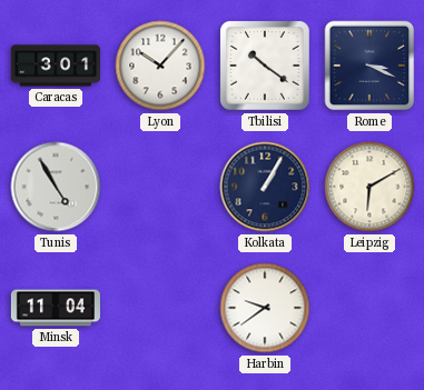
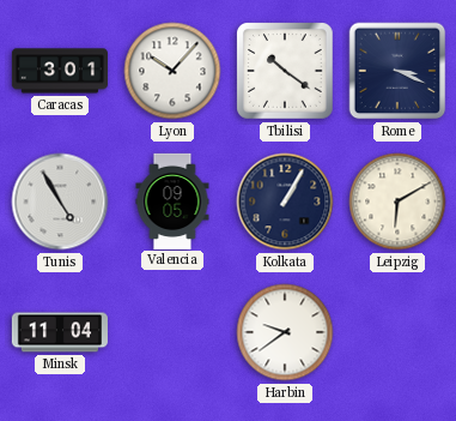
Valencia: none -> 09:05 (172, 200)
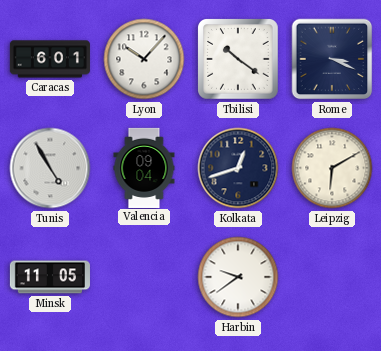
Caracas: 3:01 -> 6:01 (50, 59)
Valencia: 09:05 -> 09:04 (144, 167)
Kolkata: 1:05 -> 12:42 (238, 168)
Minsk: 11:04 -> 11:05 (50, 277)
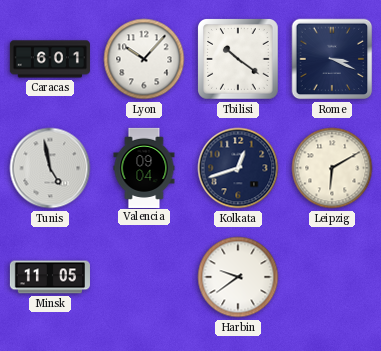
Tunis: 4:55 -> 4:58 (50, 168)
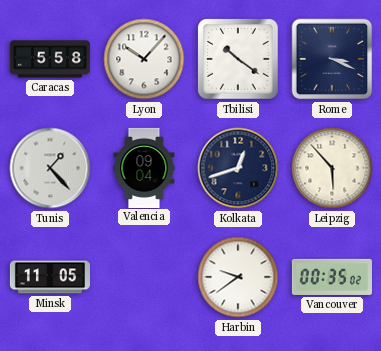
Caracas: 6:01 -> 5:58 (50, 59)
Tunis: 4:58 -> 1:23 (50, 168)
Leipzig: 6:10 -> 5:53 (332, 168)
Vancouver: none -> 00:35 (332, 277)
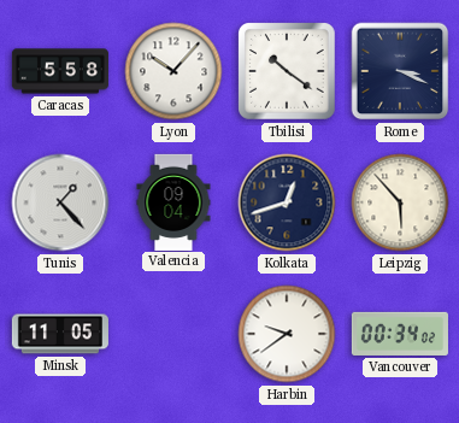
Vancouver: 00:35 -> 00:34 (400, 334)
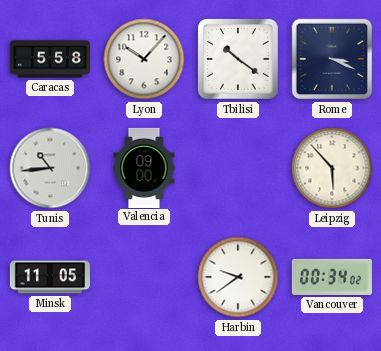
Tunis: 1:23 -> 10:44 (50, 168)
Valencia: 09:04 -> 09:00 (144, 167)
Kolkata: 12:42 -> none (287, 202)
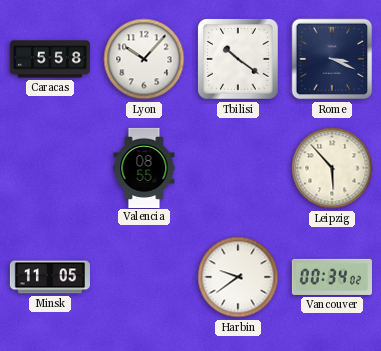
Tunis: 10:44 -> none (50, 168)
Valencia: 09:00 -> 08:55 (144, 167)
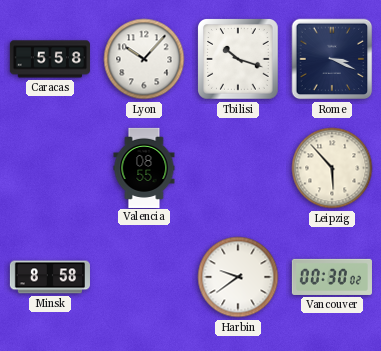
Tbilisi: 10:21 -> 10:18 (238, 59)
Minsk: 11:05 -> 8:58 (50, 277)
Vancouver: 00:34 -> 00:30 (332, 277)
